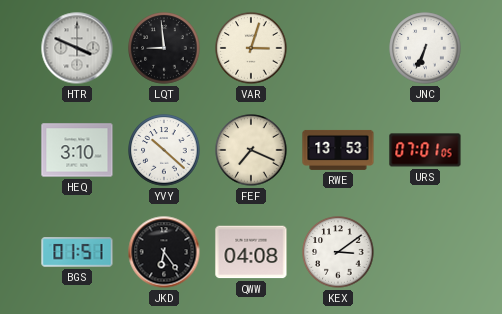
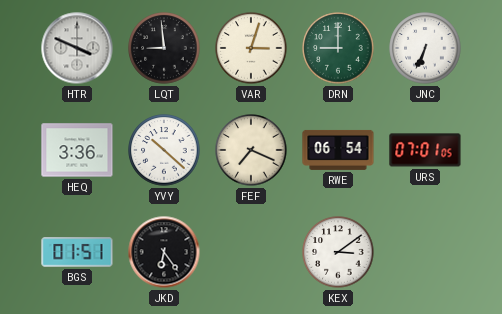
DRN: none -> 9:00 (338, 48)
HEQ: 3:10 -> 3:36 (77, 150)
RWE: 13:53 -> 06:54 (338, 150)
QWW: 04:08 -> none (251, 252)
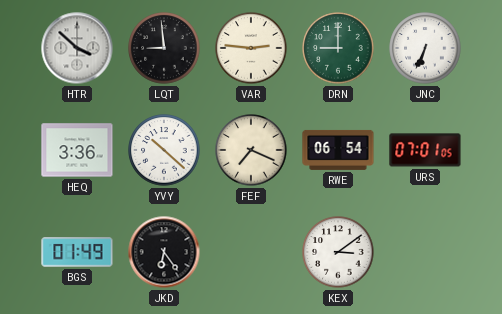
HTR: 3:49 -> 3:52 (77, 48)
VAR: 3:03 -> 2:46 (251, 48)
BGS: 01:51 -> 01:49 (77, 252)
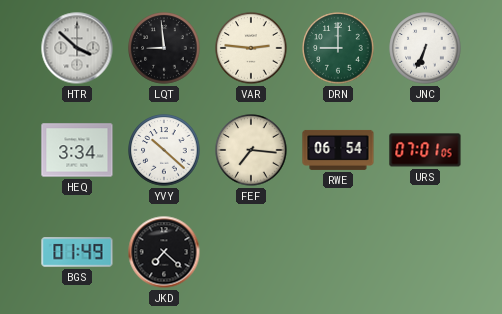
HEQ: 3:36 -> 3:34 (77, 150)
FEF: 7:19 -> 7:16 (251, 150)
JKD: 6:24 -> 7:22 (164, 252)
KEX: 3:09 -> none (338, 252)
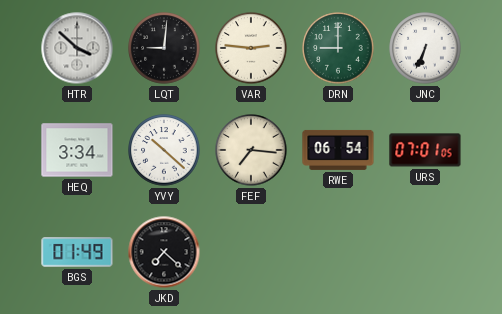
LQT: 8:59 -> 9:01 (164, 48)
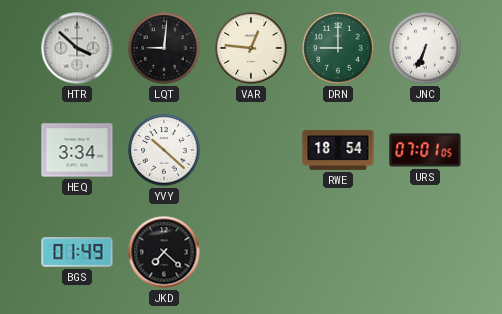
VAR: 2:46 -> 12:46 (251, 48)
FEF: 7:16 -> none (251, 150)
RWE: 06:54 -> 18:54 (338, 150)
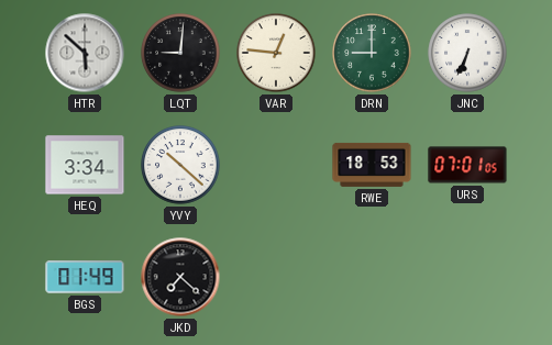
HTR: 3:52 -> 5:52 (85, 53)
RWE: 18:54 -> 18:53 (372, 165)
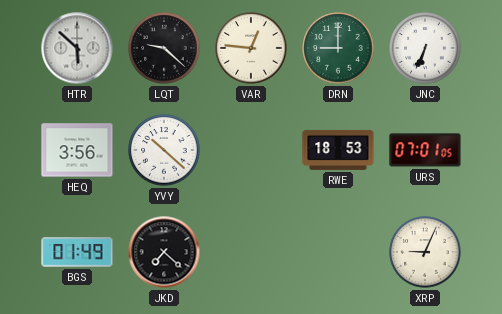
LQT: 9:01 -> 9:22 (164, 48)
HEQ: 3:34 -> 3:56 (77, 150)
XRP: none -> 9:04 (425, 252)
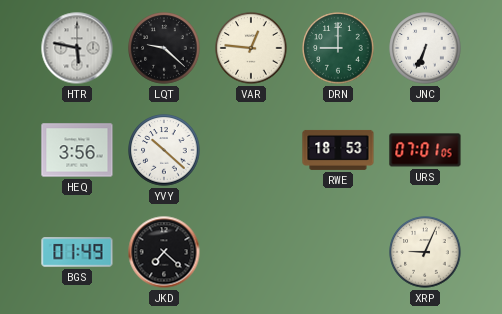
HTR: 5:52 -> 5:47 (77, 48)
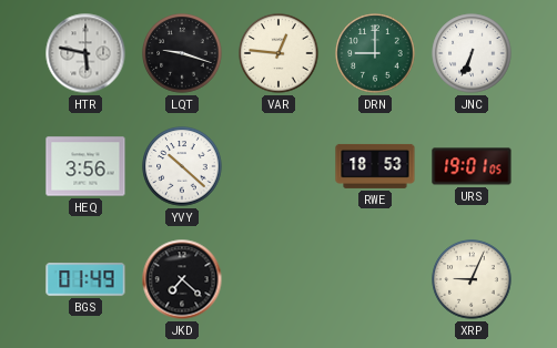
LQT: 9:22 -> 9:18 (182, 53)
URS: 07:01 -> 19:01 (472, 166)
